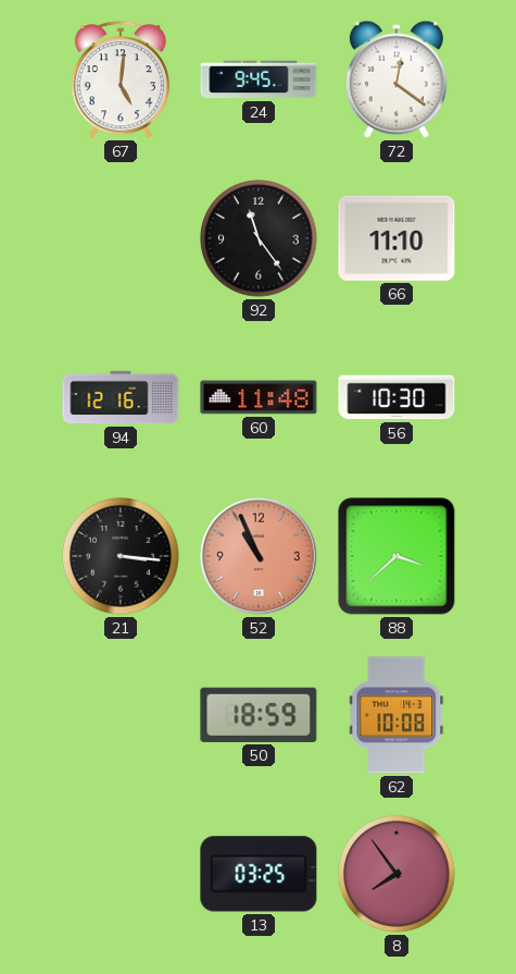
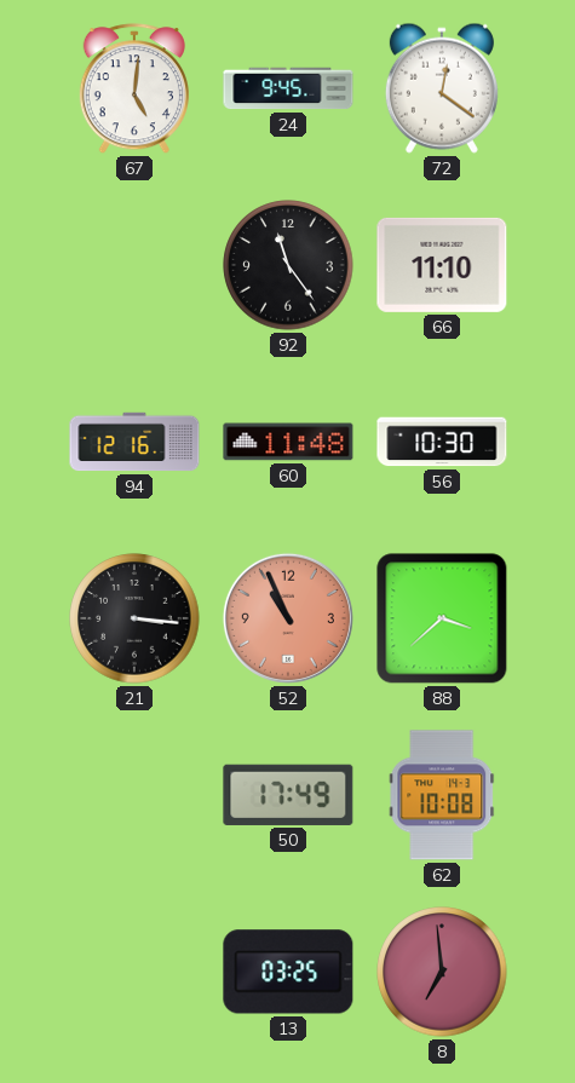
50: 18:59 -> 17:49 (288, 795)
8: 7:54 -> 6:59 (442, 972)
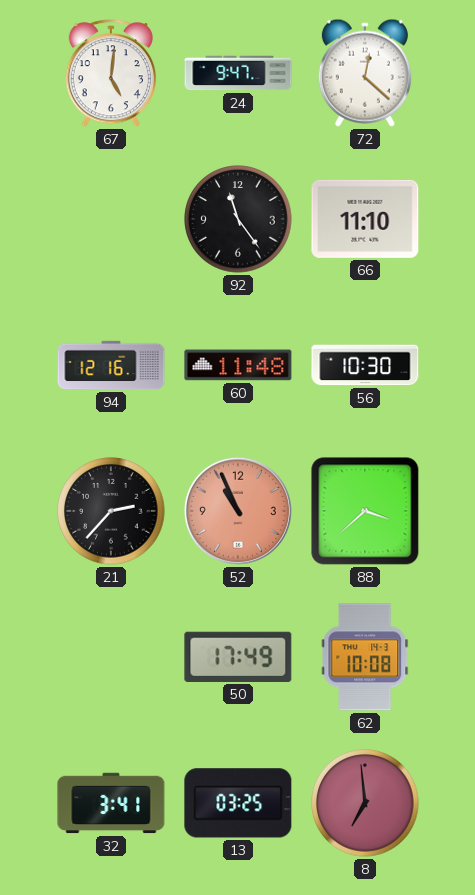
24: 9:45 -> 9:47 (238, 73)
72: 12:21 -> 12:22 (365, 73)
21: 3:16 -> 2:37 (111, 511)
32: none -> 3:41 (111, 803)
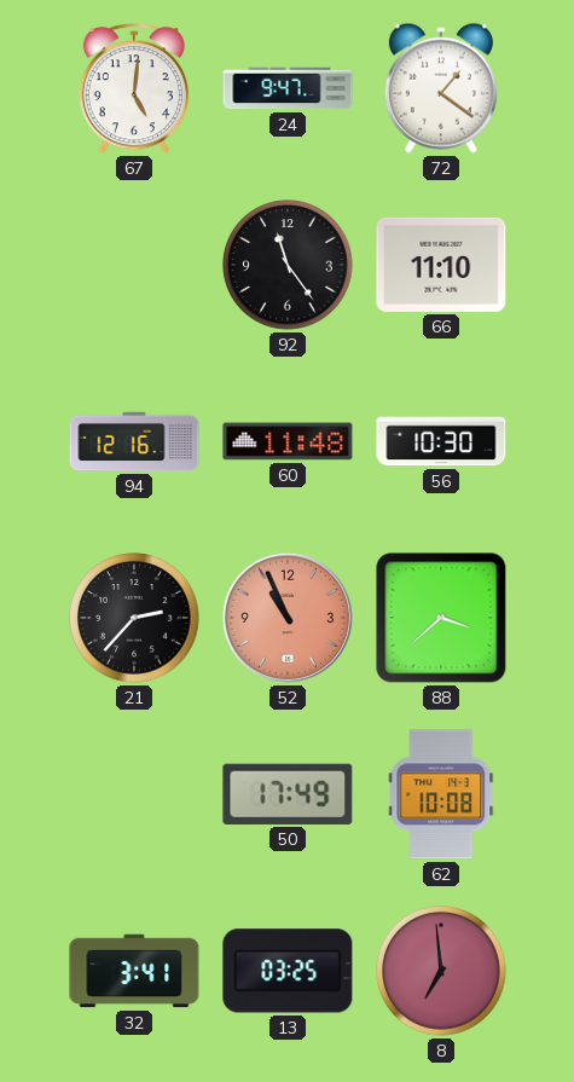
72: 12:22 -> 1:21 (441, 88)
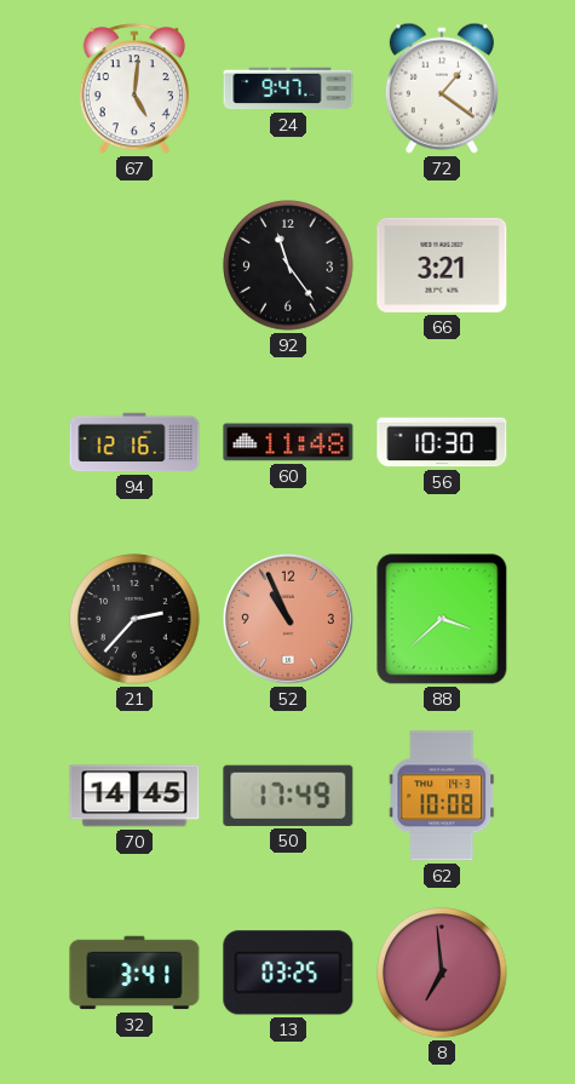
66: 11:10 -> 3:21 (442, 265)
70: none -> 14:45 (134, 796)
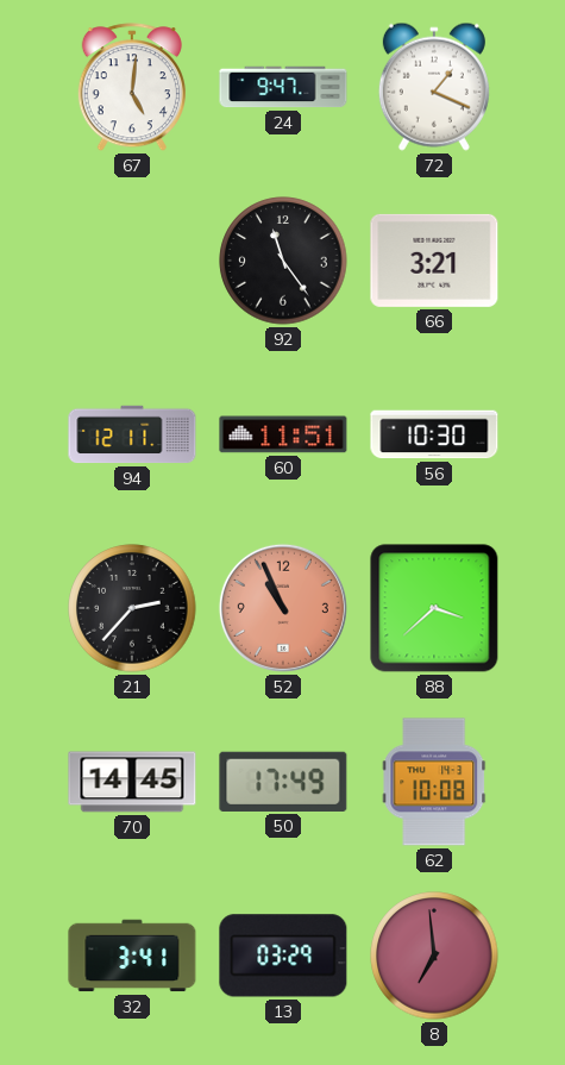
72: 1:21 -> 1:19 (434, 87)
94: 12:16 -> 12:11 (132, 434)
60: 11:48 -> 11:51 (283, 434)
13: 03:25 -> 03:29 (283, 956)
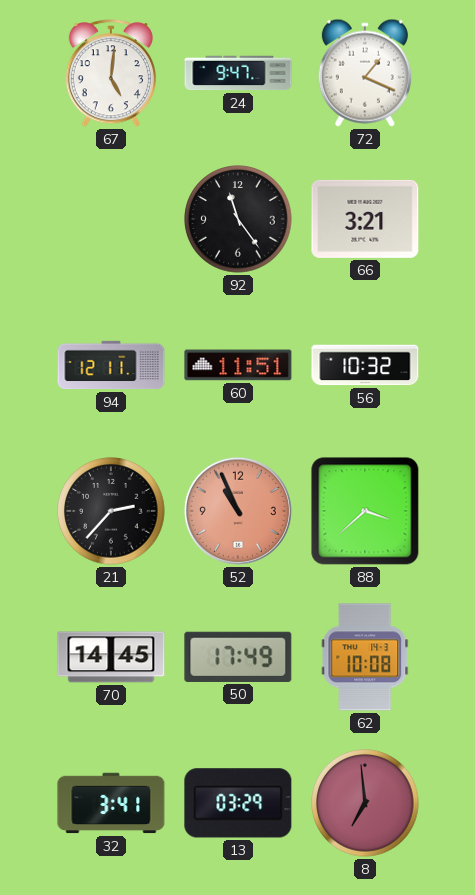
56: 10:30 -> 10:32 (365, 365)
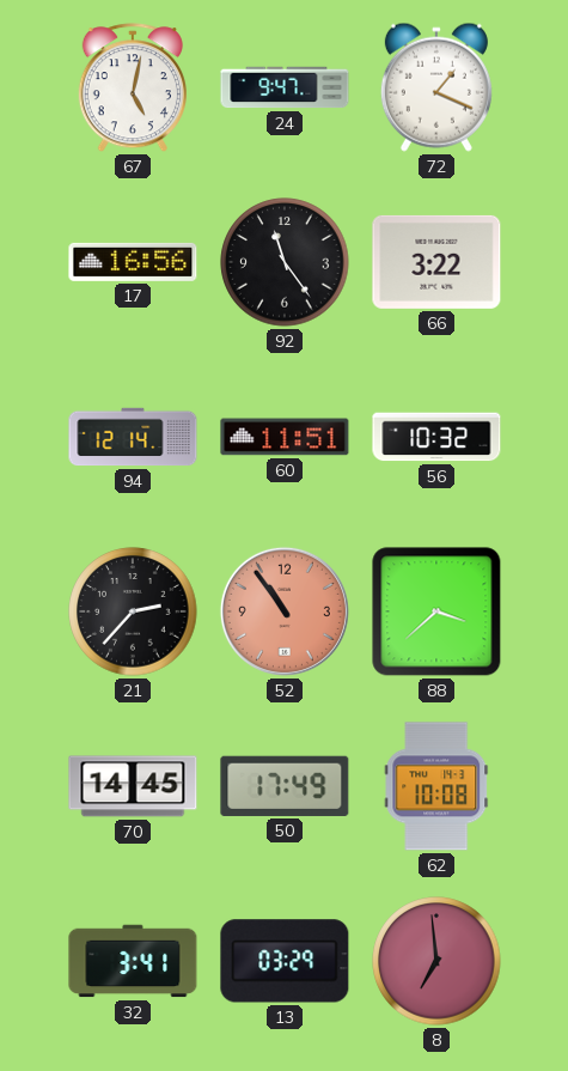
67: 5:01 -> 5:02 (133, 89)
17: none -> 16:56 (133, 262)
66: 3:21 -> 3:22 (436, 262)
94: 12:11 -> 12:14 (133, 437)
52: 10:56 -> 10:54 (285, 611)
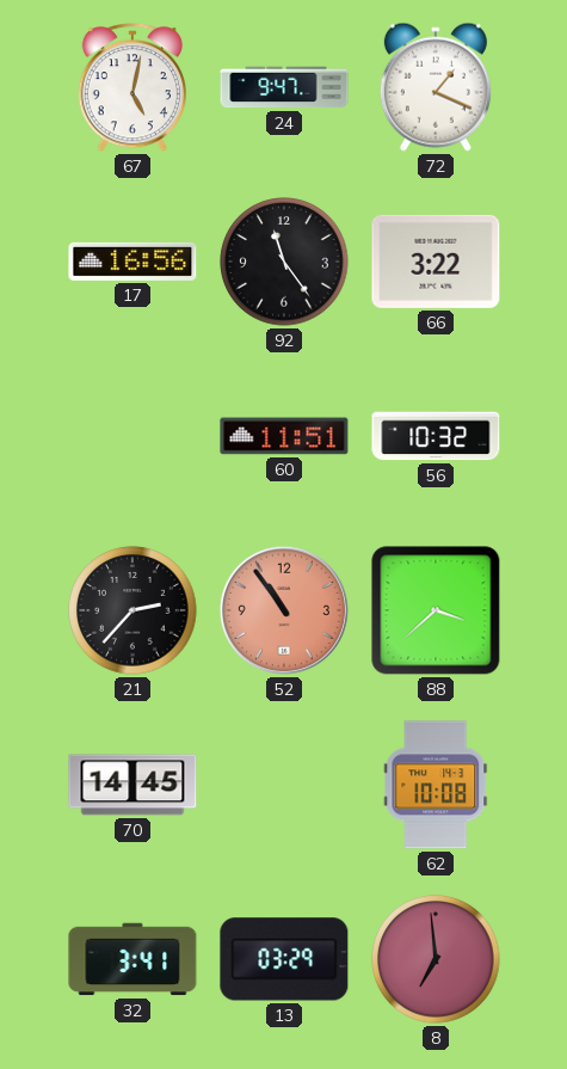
94: 12:14 -> none (133, 437)
50: 17:49 -> none (285, 786)
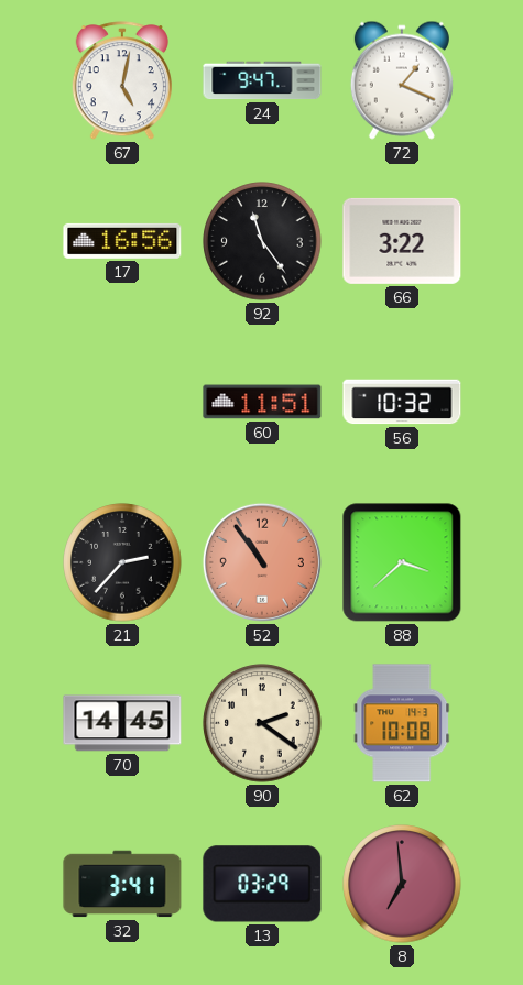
90: none -> 2:21 (262, 723)
